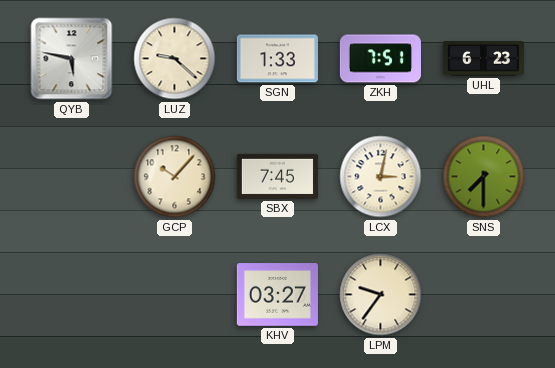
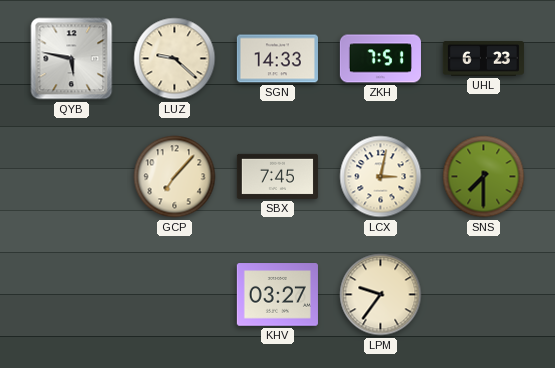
SGN: 1:33 -> 14:33 (277, 59)
GCP: 10:07 -> 7:07 (175, 177)
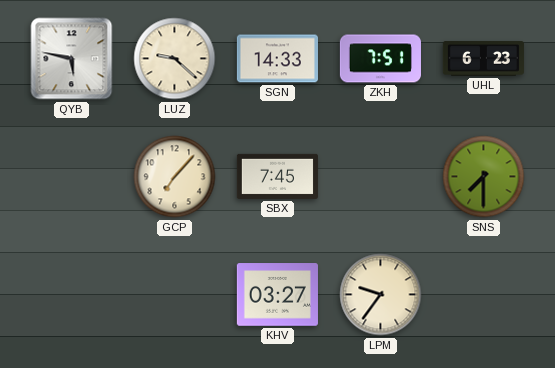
LCX: 3:02 -> none (381, 177)
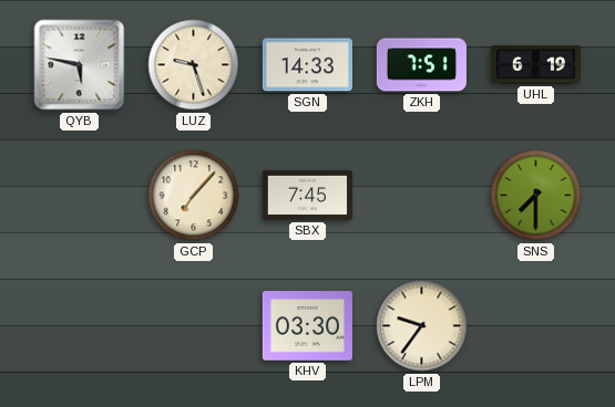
LUZ: 9:22 -> 9:27 (194, 65)
UHL: 6:23 -> 6:19 (535, 65)
KHV: 03:27 -> 03:30 (307, 326)
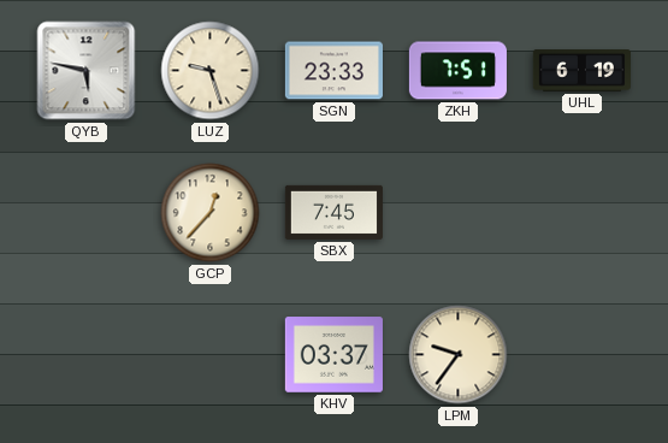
SGN: 14:33 -> 23:33 (333, 71)
GCP: 7:07 -> 12:37 (211, 213)
SNS: 7:30 -> none (536, 196)
KHV: 03:30 -> 03:37 (333, 355)
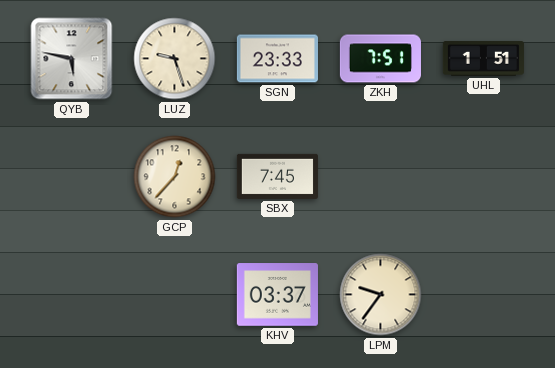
UHL: 6:19 -> 1:51 (483, 59)
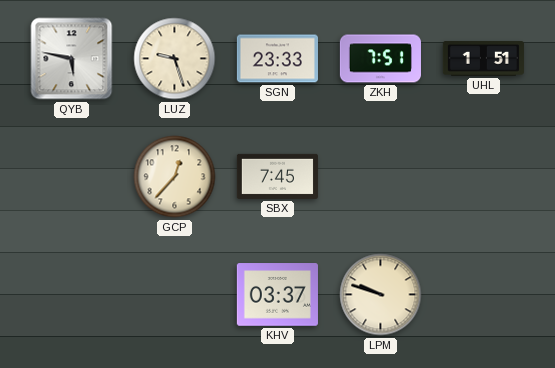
LPM: 9:36 -> 9:48 (381, 295)
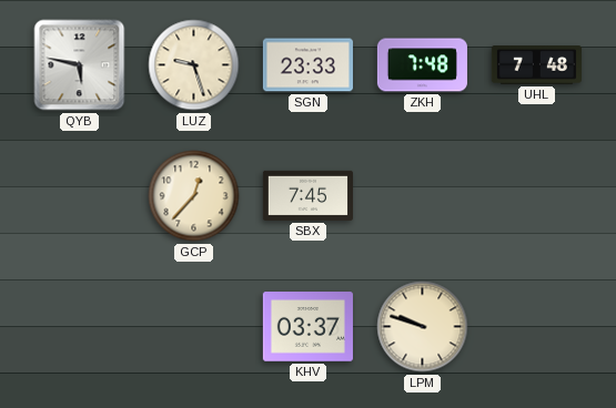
ZKH: 7:51 -> 7:48 (422, 65)
UHL: 1:51 -> 7:48 (536, 65)
